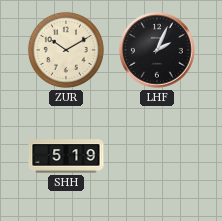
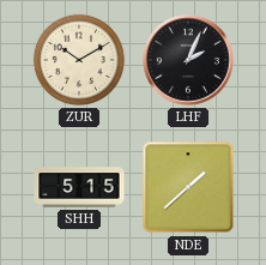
SHH: 5:19 -> 5:15 (79, 187)
NDE: none -> 1:38 (188, 187)
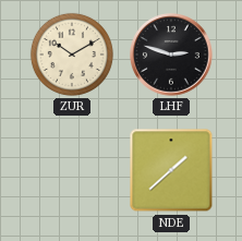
LHF: 2:04 -> 2:48 (171, 55)
SHH: 5:15 -> none (79, 187)
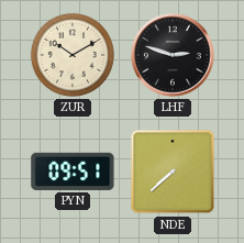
PYN: none -> 09:51 (73, 172)
NDE: 1:38 -> 7:38 (173, 172)
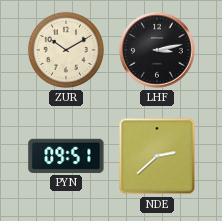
LHF: 2:48 -> 3:13 (157, 50)
NDE: 7:38 -> 2:38 (157, 156)
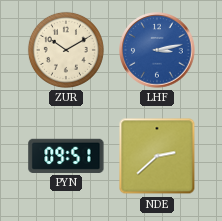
LHF dial: black -> blue (157, 50)
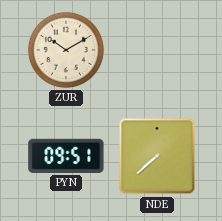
LHF: 3:13 -> none (157, 50)
NDE: 2:38 -> 7:38 (157, 156)
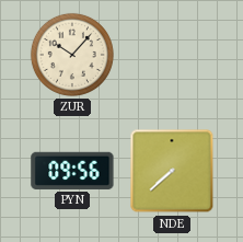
ZUR: 10:10 -> 10:07 (72, 55)
PYN: 09:51 -> 09:56 (72, 171)
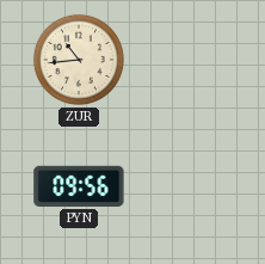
ZUR: 10:07 -> 10:44 (79, 60)
NDE: 7:38 -> none (172, 171)
